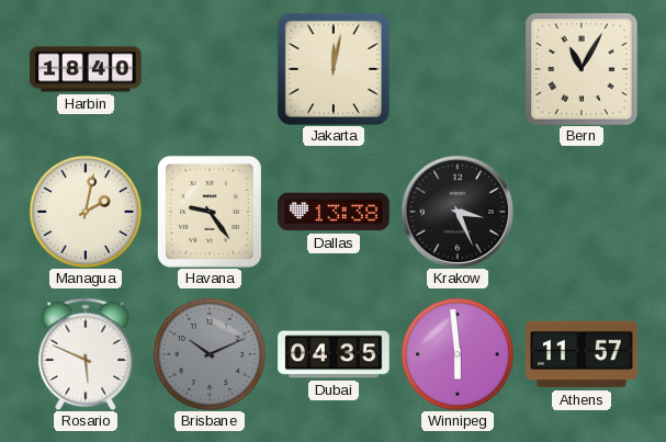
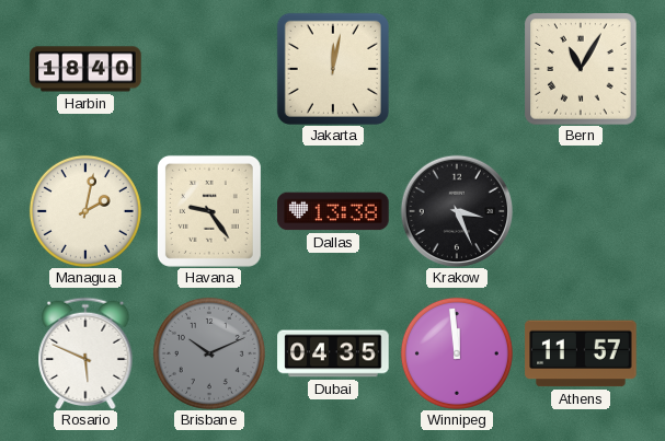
Winnipeg: 5:59 -> 11:59 (457, 353)
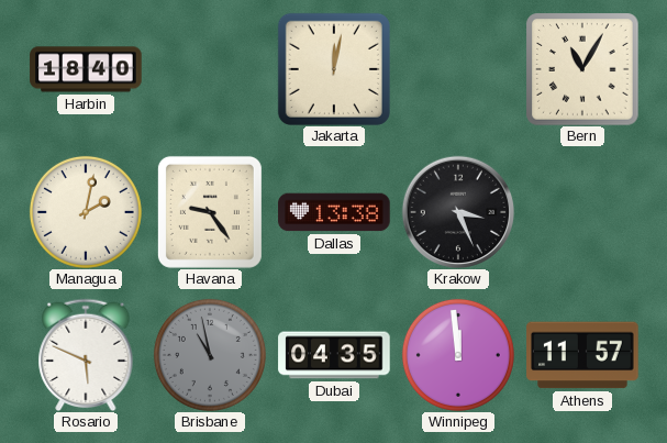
Brisbane: 10:11 -> 10:58 (210, 355)
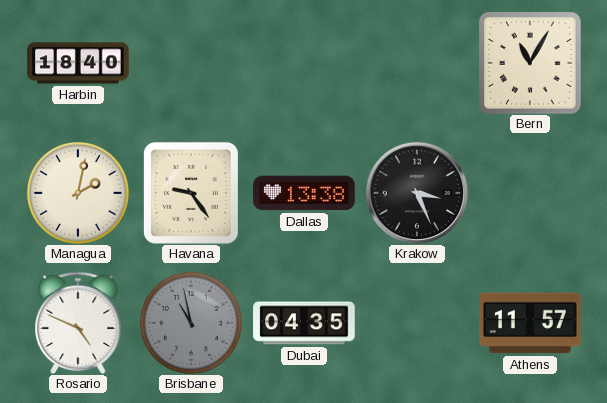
Jakarta: 12:02 -> none (334, 69)
Rosario: 5:49 -> 4:49 (78, 323)
Winnipeg: 11:59 -> none (458, 355)
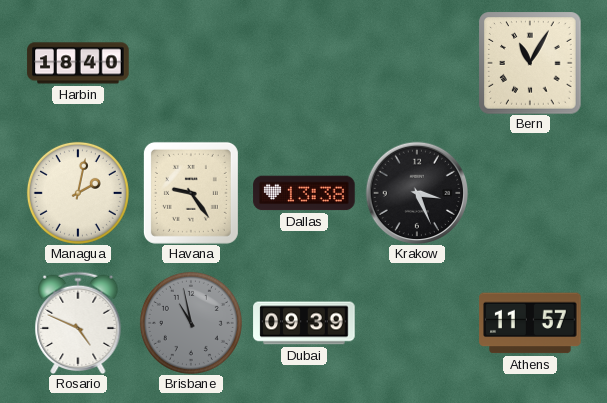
Dubai: 04:35 -> 09:39 (304, 323)
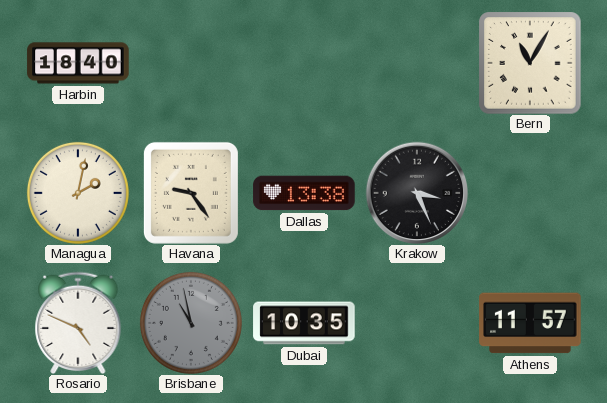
Dubai: 09:39 -> 10:35 (304, 323)
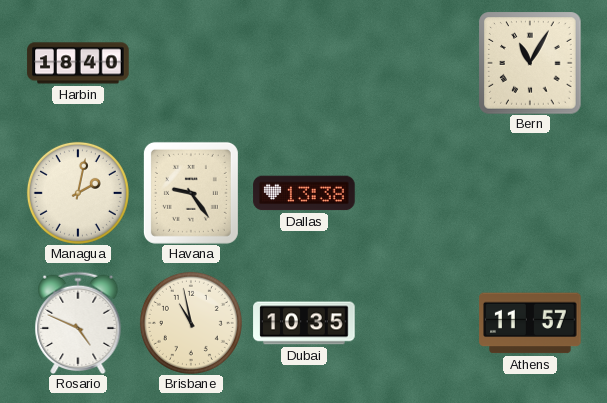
Krakow: 3:26 -> none (417, 193)
Brisbane dial: grey -> cream (191, 323)
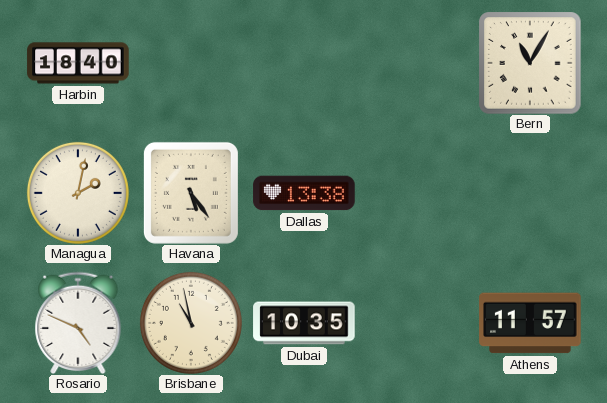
Havana: 9:24 -> 5:24 (191, 193)
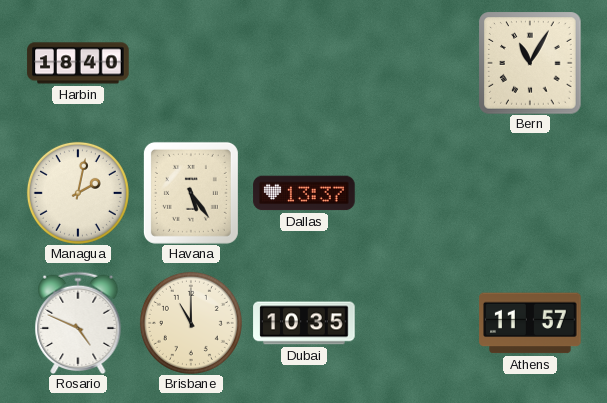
Dallas: 13:38 -> 13:37 (304, 193)
Brisbane: 10:58 -> 11:00 (191, 323)
